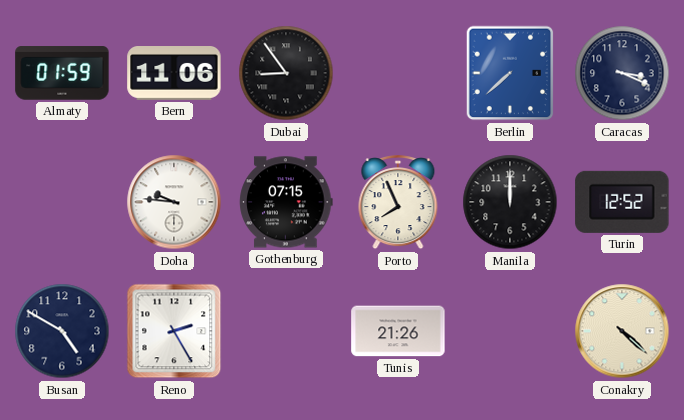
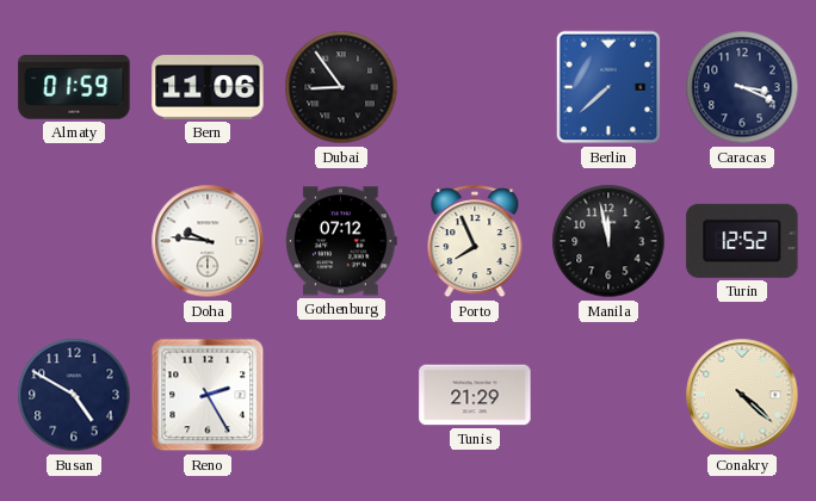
Gothenburg: 07:15 -> 07:12 (341, 241)
Manila: 12:00 -> 11:58 (608, 241)
Tunis: 21:26 -> 21:29 (475, 395)
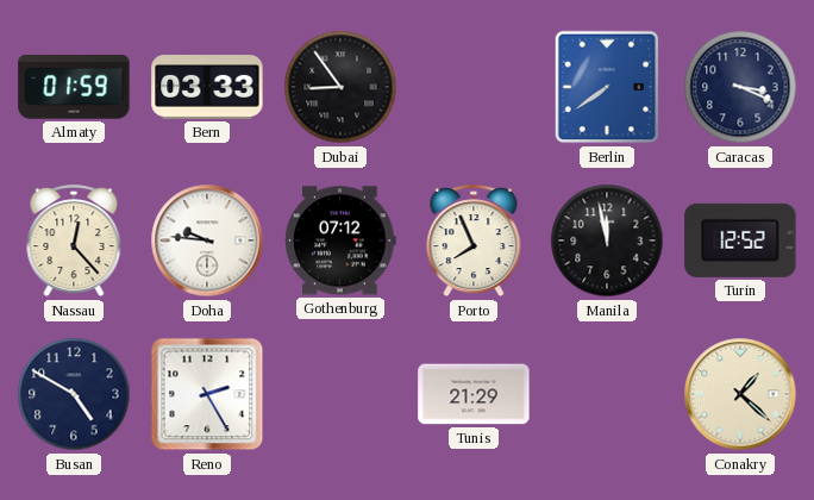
Bern: 11:06 -> 03:33 (207, 88)
Berlin: 7:38 -> 7:39 (607, 87)
Nassau: none -> 12:23 (74, 242)
Conakry: 4:22 -> 1:22 (740, 394)
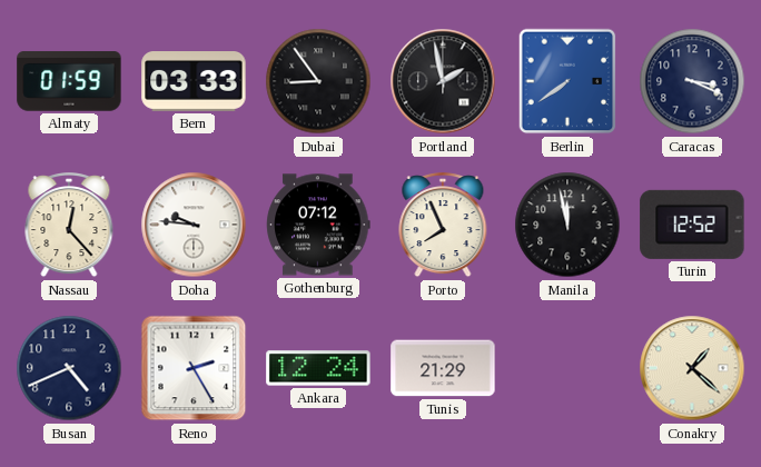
Portland: none -> 1:58 (443, 81)
Busan: 4:50 -> 4:41 (69, 368)
Ankara: none -> 12:24 (318, 368)
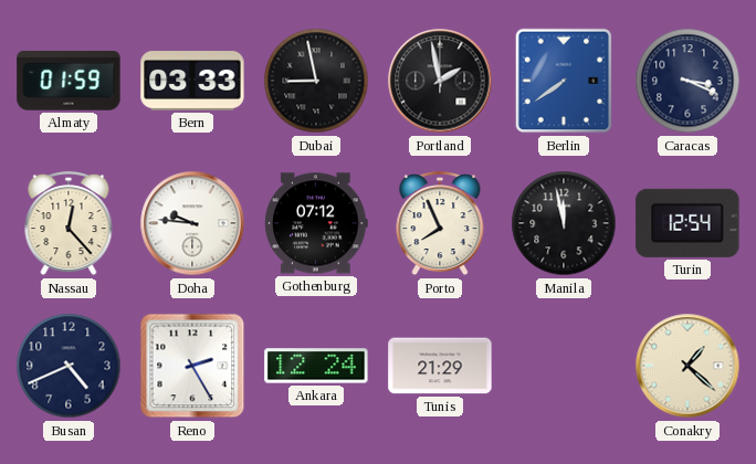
Dubai: 8:54 -> 8:58 (316, 81)
Turin: 12:52 -> 12:54 (687, 223)
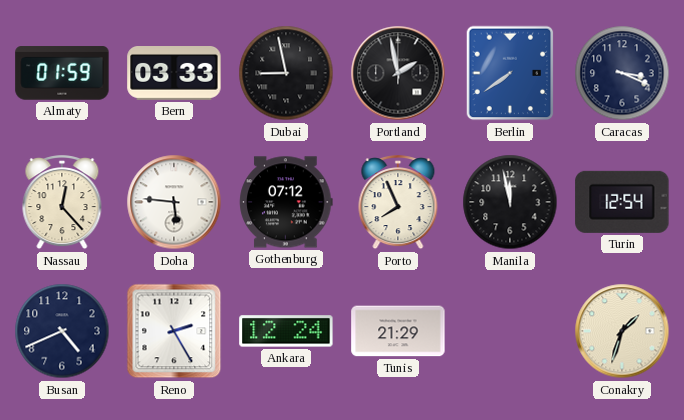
Doha: 9:46 -> 5:46 (174, 202)
Conakry: 1:22 -> 1:33 (622, 331)
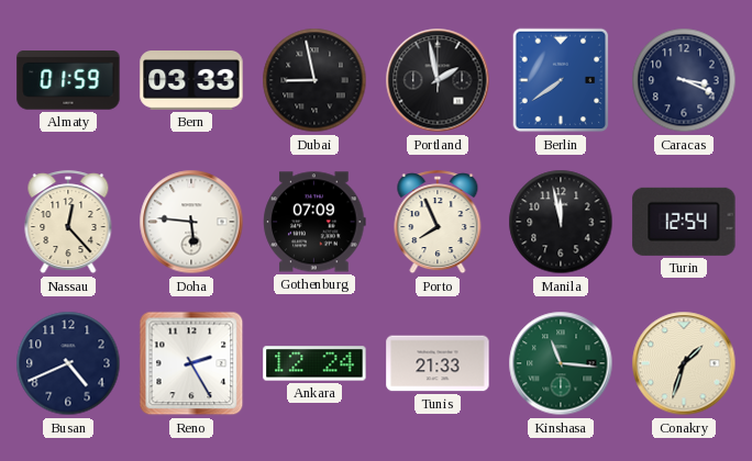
Gothenburg: 07:12 -> 07:09 (314, 222)
Tunis: 21:29 -> 21:33 (438, 363)
Kinshasa: none -> 11:16 (561, 363)
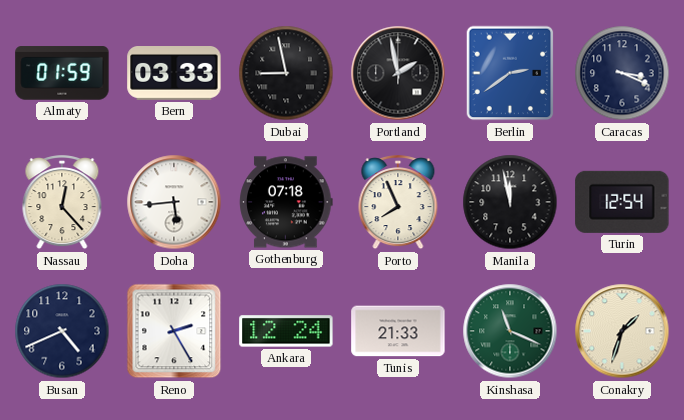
Berlin: 7:39 -> 2:39 (510, 73)
Doha: 5:46 -> 5:44 (174, 202)
Gothenburg: 07:09 -> 07:18 (286, 202)
Kinshasa: 11:16 -> 11:19 (510, 331)
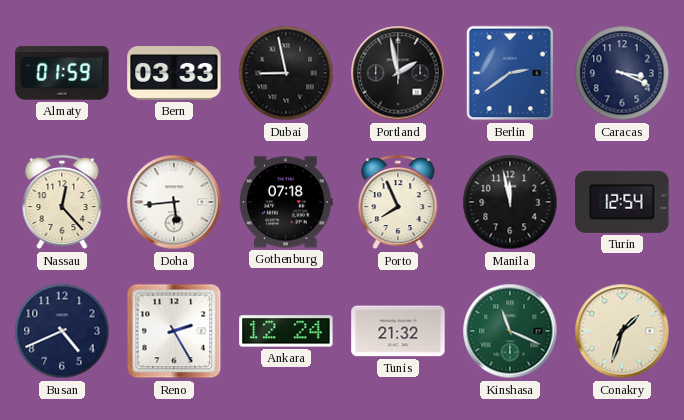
Tunis: 21:33 -> 21:32 (398, 331)
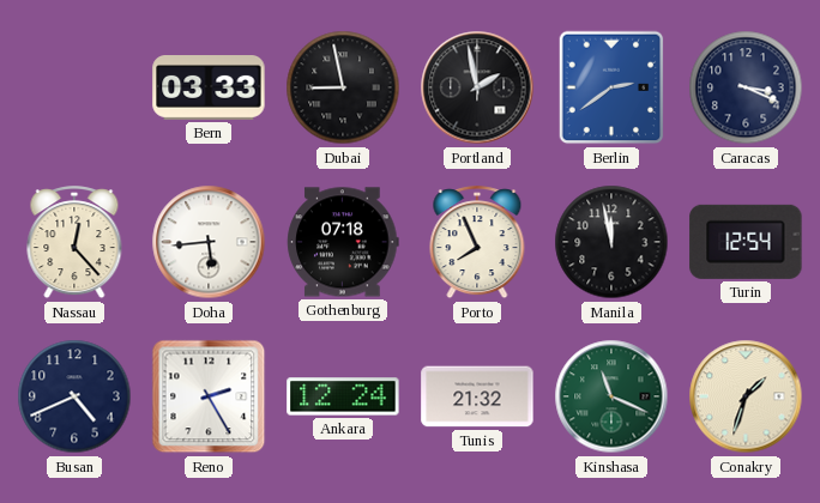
Almaty: 01:59 -> none (62, 73)
